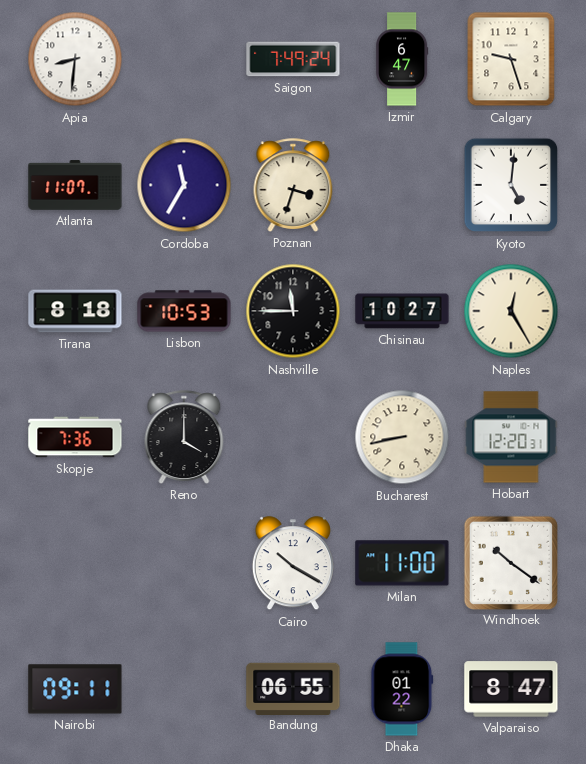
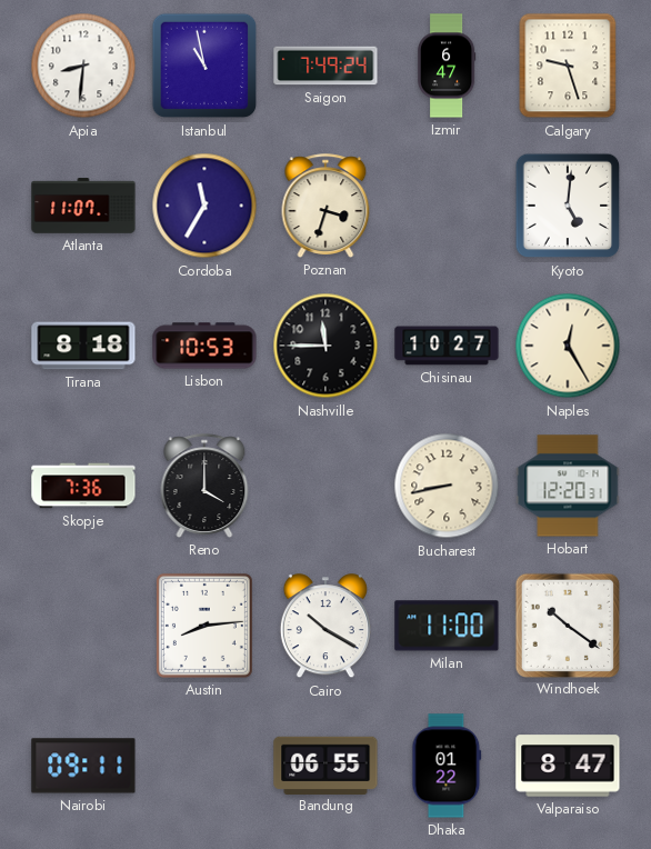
Istanbul: none -> 10:58 (204, 66)
Austin: none -> 8:14 (204, 626)
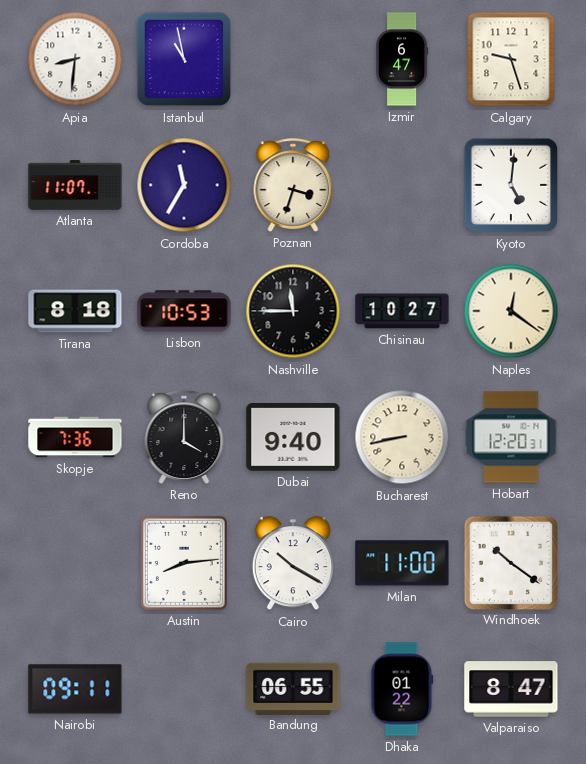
Saigon: 7:49 -> none (325, 66)
Naples: 12:25 -> 12:21 (511, 311)
Dubai: none -> 9:40 (293, 438)
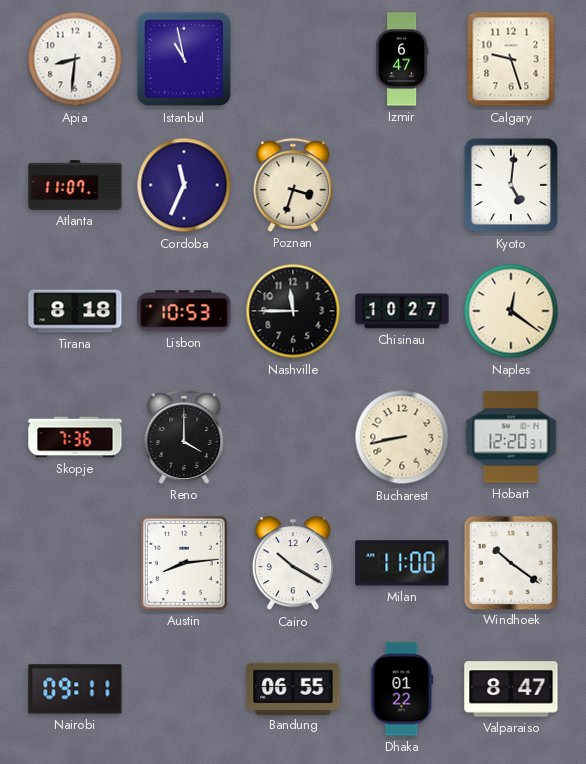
Cordoba: 11:35 -> 11:34 (184, 185)
Dubai: 9:40 -> none (293, 438)
